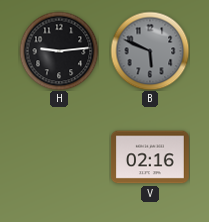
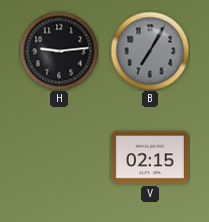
B: 5:49 -> 7:05 (150, 51)
V: 02:16 -> 02:15 (150, 157)
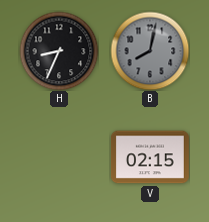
H: 9:14 -> 8:34 (59, 51)
B: 7:05 -> 8:02 (150, 51)
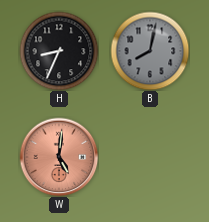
W: none -> 5:01 (59, 157)
V: 02:15 -> none (150, 157)
